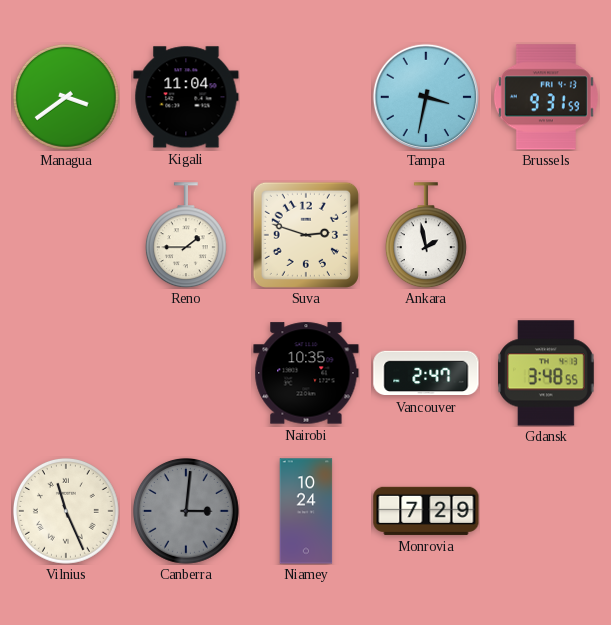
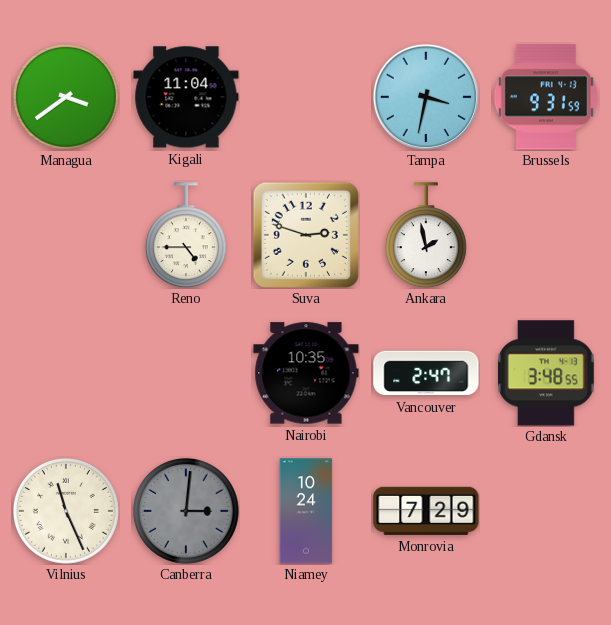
Reno: 1:45 -> 4:45 (186, 235)
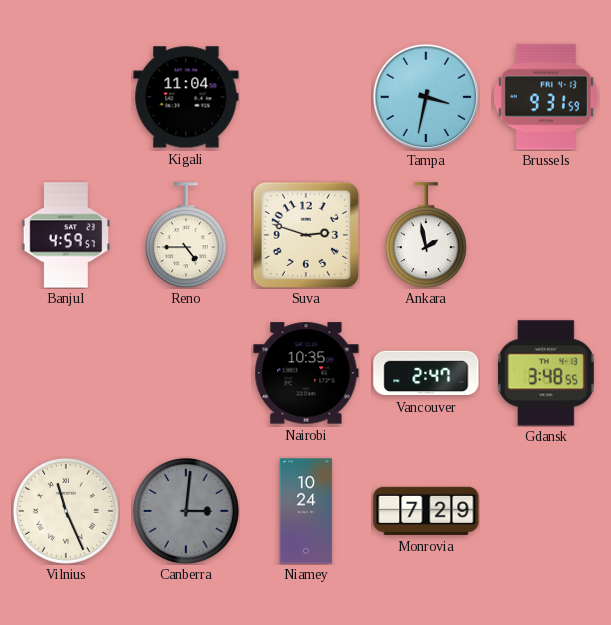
Managua: 3:39 -> none (66, 97)
Banjul: none -> 4:59 (65, 235)
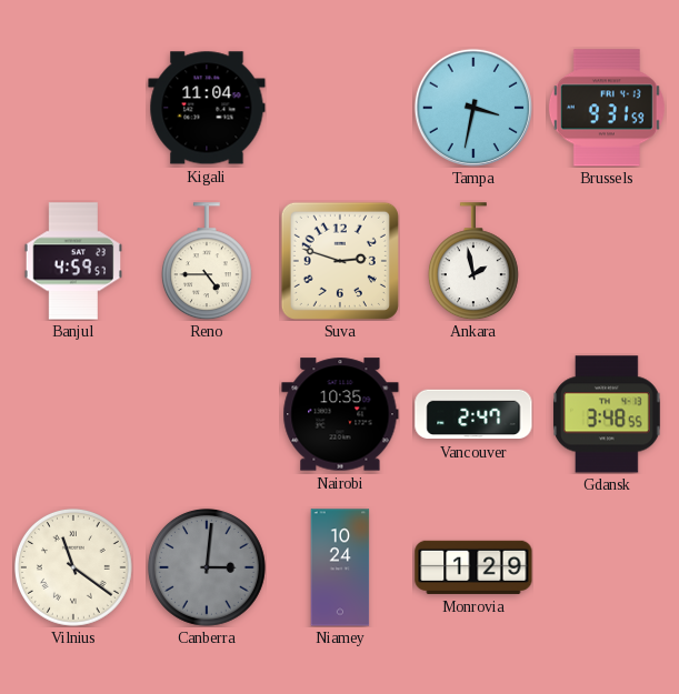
Vilnius: 11:26 -> 11:21 (73, 567)
Monrovia: 7:29 -> 1:29 (473, 567)
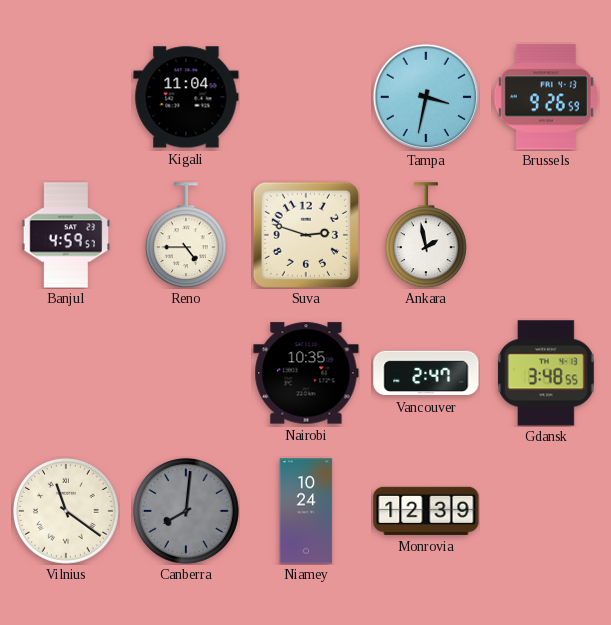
Brussels: 9:31 -> 9:26 (546, 97)
Canberra: 3:01 -> 8:01 (186, 511)
Monrovia: 1:29 -> 12:39 (426, 511)
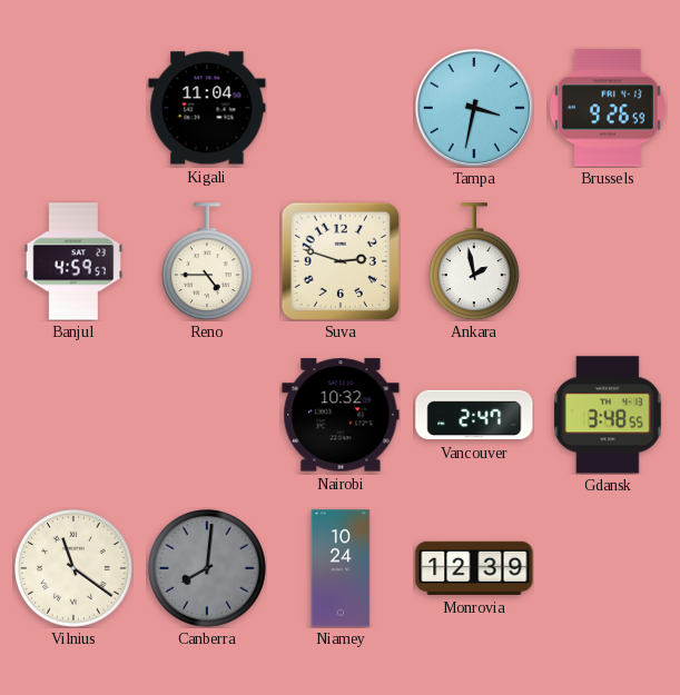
Nairobi: 10:35 -> 10:32 (341, 415)
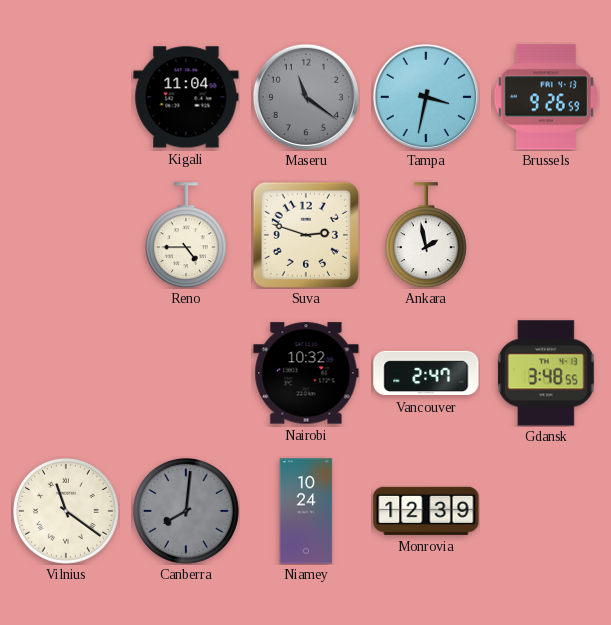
Maseru: none -> 11:21 (306, 97)
Banjul: 4:59 -> none (72, 261)
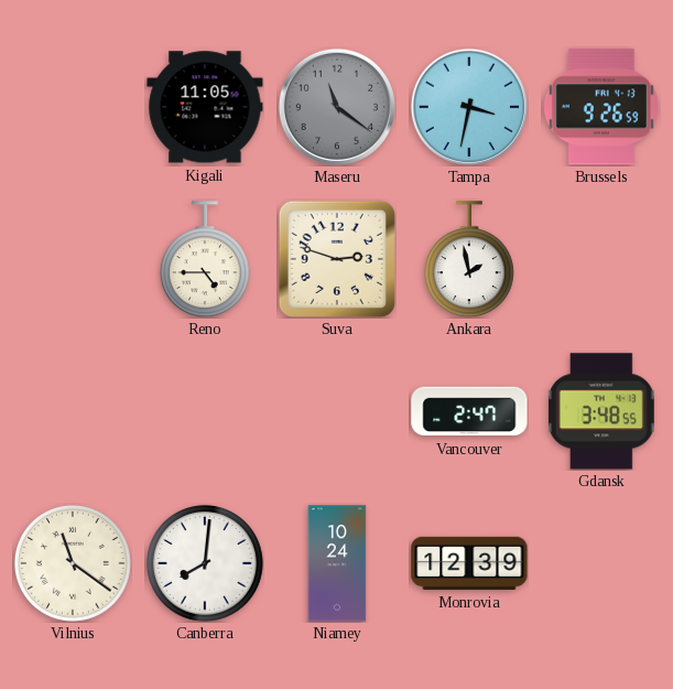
Kigali: 11:04 -> 11:05 (205, 107)
Nairobi: 10:32 -> none (306, 373)
Canberra dial: grey -> white (205, 563)
